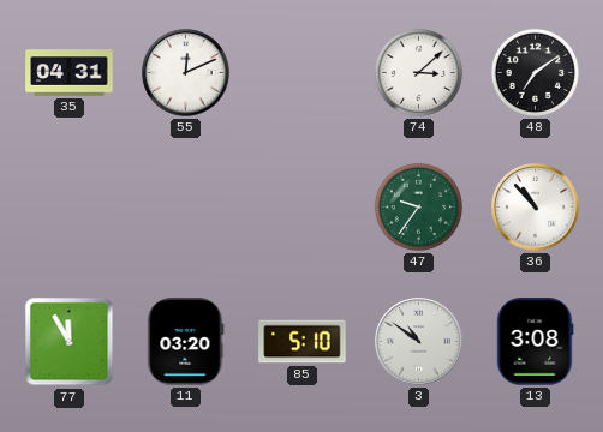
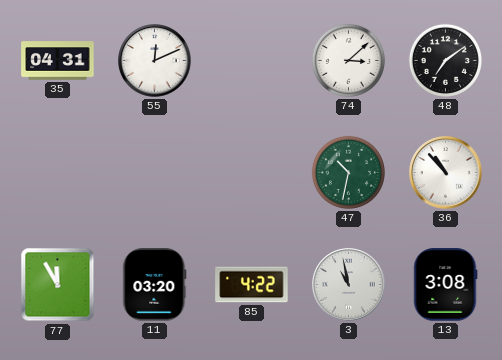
47: 9:36 -> 10:32 (348, 172)
85: 5:10 -> 4:22 (252, 285)
3: 10:51 -> 10:58 (349, 285)
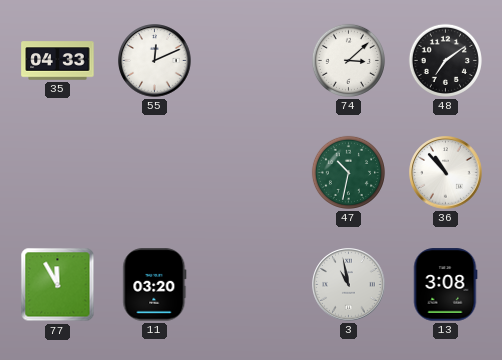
35: 04:31 -> 04:33 (58, 61)
85: 4:22 -> none (252, 285)
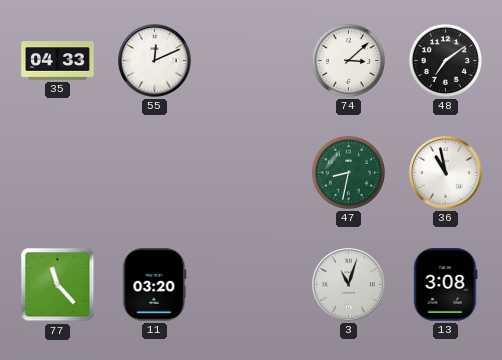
47: 10:32 -> 8:32 (348, 172)
36: 10:53 -> 10:58 (446, 173)
77: 11:55 -> 11:23 (58, 285)
3: 10:58 -> 11:03 (349, 285)
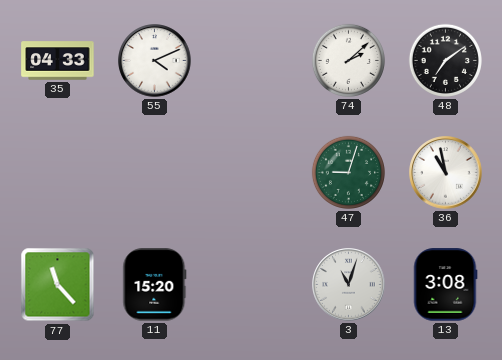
55: 12:11 -> 4:11 (155, 61)
74: 3:08 -> 2:08 (348, 60)
47: 8:32 -> 9:03 (348, 172)
11: 03:20 -> 15:20 (155, 285)
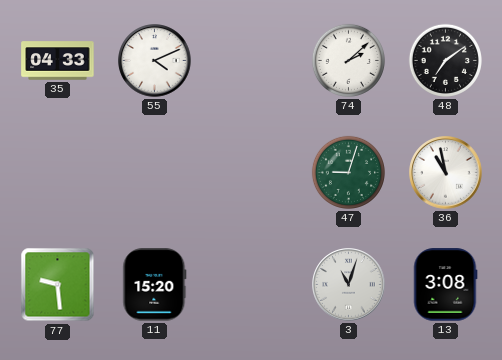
77: 11:23 -> 9:29 (58, 285)
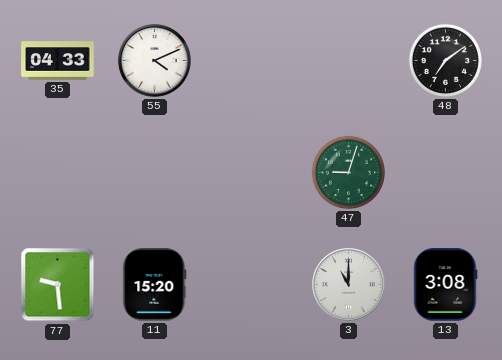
74: 2:08 -> none (348, 60)
36: 10:58 -> none (446, 173)
3: 11:03 -> 11:00 (349, 285)
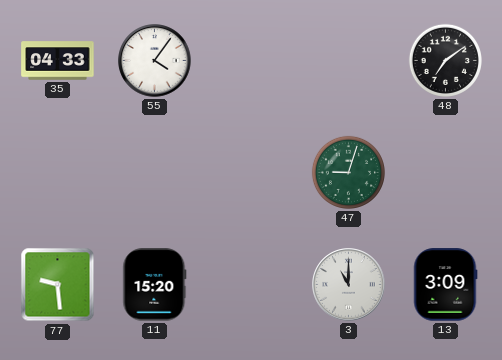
55: 4:11 -> 4:06 (155, 61)
13: 3:08 -> 3:09 (445, 285)
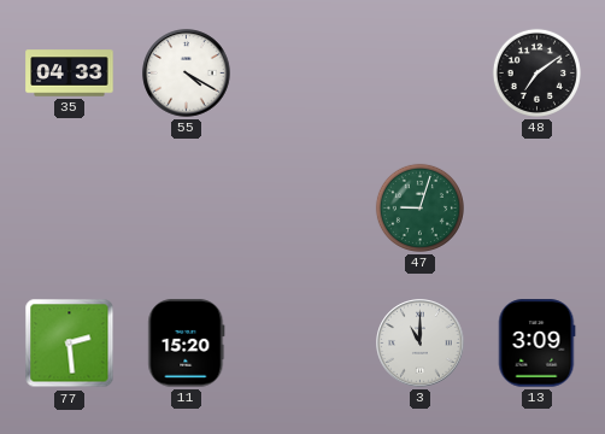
55: 4:06 -> 4:20 (187, 74)
77: 9:29 -> 2:29 (70, 344)
